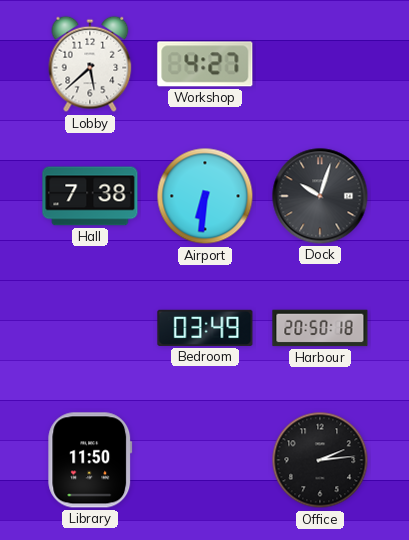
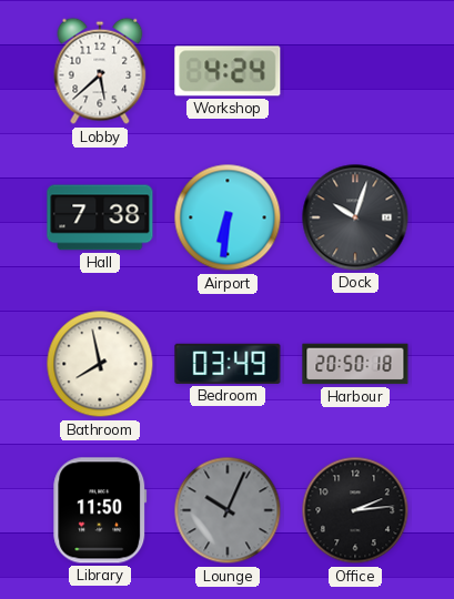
Workshop: 4:27 -> 4:24 (228, 71)
Bathroom: none -> 7:58 (100, 364)
Lounge: none -> 10:04 (228, 510)
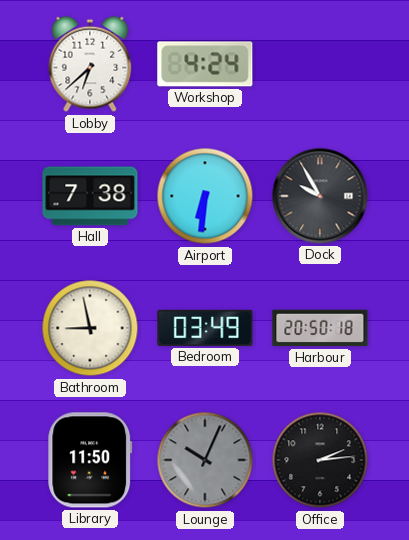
Lobby: 5:38 -> 6:38 (90, 64)
Dock: 10:03 -> 9:55 (320, 196)
Bathroom: 7:58 -> 8:58 (90, 328)
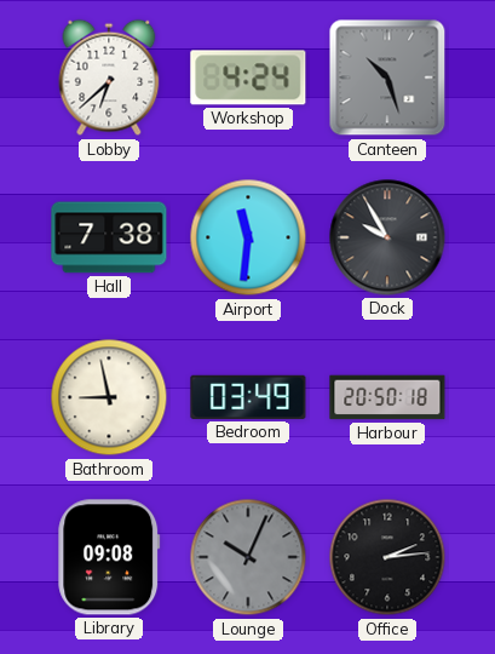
Canteen: none -> 10:27 (387, 78)
Airport: 6:31 -> 11:31 (248, 237)
Library: 11:50 -> 09:08 (109, 557)
